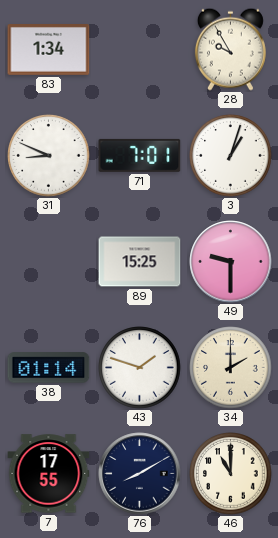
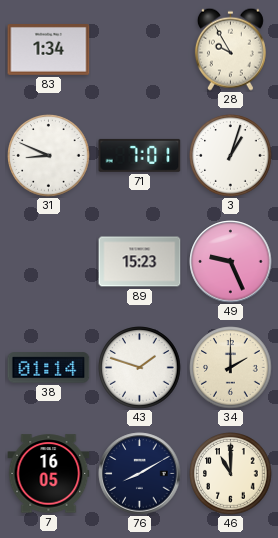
89: 15:25 -> 15:23 (140, 262)
49: 9:30 -> 9:26 (231, 262)
7: 17:55 -> 16:05 (49, 474)
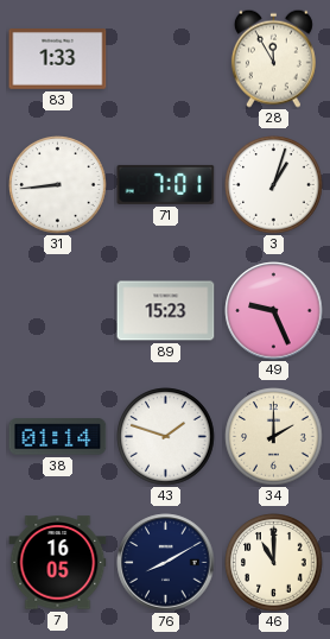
83: 1:34 -> 1:33 (58, 59)
28: 9:55 -> 11:55 (273, 58)
31: 8:49 -> 8:44 (58, 185)
